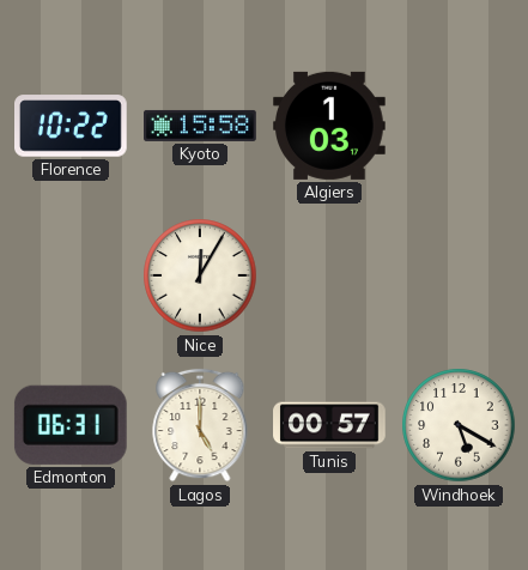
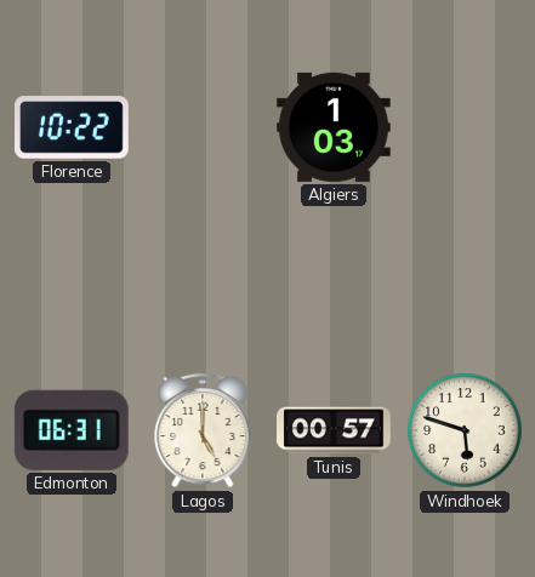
Kyoto: 15:58 -> none (200, 126)
Nice: 12:05 -> none (200, 275)
Windhoek: 5:20 -> 5:48 (465, 430)
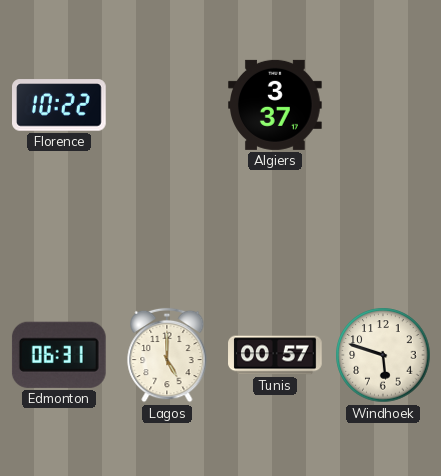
Algiers: 1:03 -> 3:37 (276, 105)
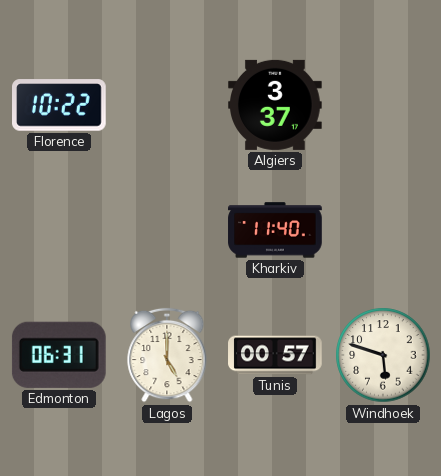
Kharkiv: none -> 11:40 (275, 230)
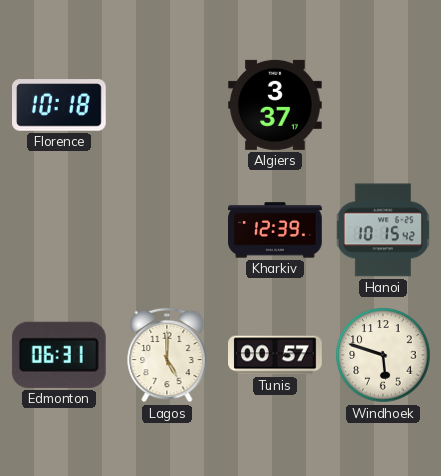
Florence: 10:22 -> 10:18 (60, 105)
Kharkiv: 11:40 -> 12:39 (275, 230)
Hanoi: none -> 10:15 (383, 230)
